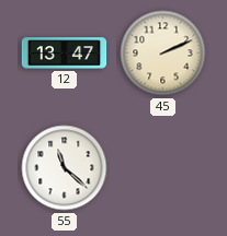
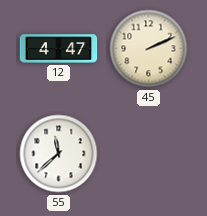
12: 13:47 -> 4:47 (59, 49)
55: 11:22 -> 11:38 (59, 154)
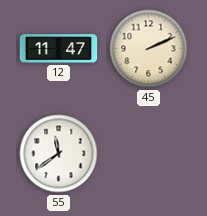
12: 4:47 -> 11:47 (59, 49)
55: 11:38 -> 11:39 (59, 154)
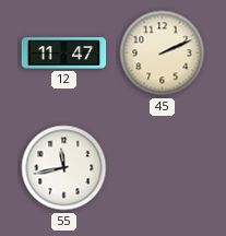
55: 11:39 -> 11:43 (64, 168)
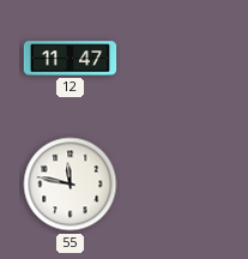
45: 2:11 -> none (163, 54)
55: 11:43 -> 11:47 (71, 185)
